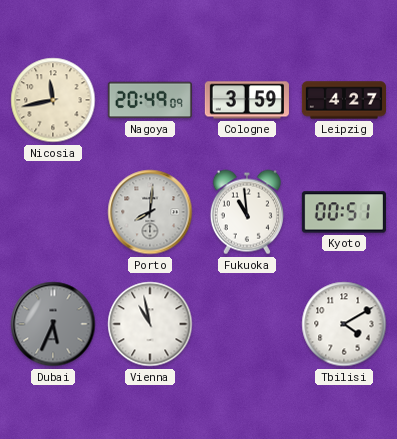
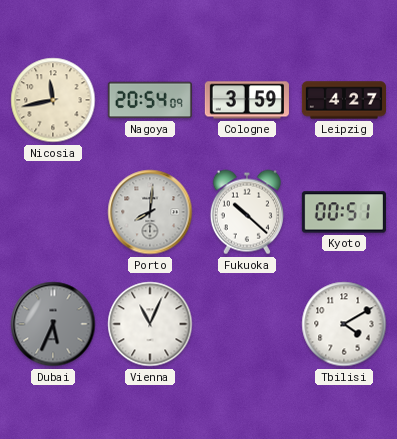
Nagoya: 20:49 -> 20:54 (150, 100)
Fukuoka: 10:59 -> 10:22 (247, 212)
Vienna: 10:58 -> 11:04 (150, 324)
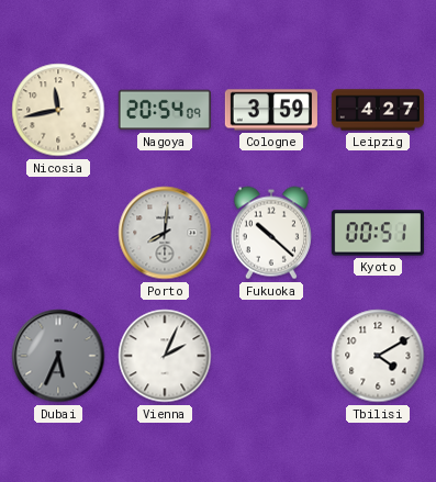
Vienna: 11:04 -> 2:04 (165, 356)
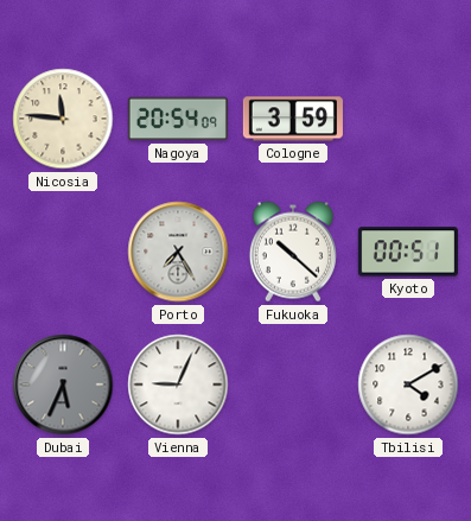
Nicosia: 11:43 -> 11:46 (63, 119)
Leipzig: 4:27 -> none (377, 110)
Porto: 8:01 -> 7:25 (178, 252)
Vienna: 2:04 -> 9:04 (178, 385)
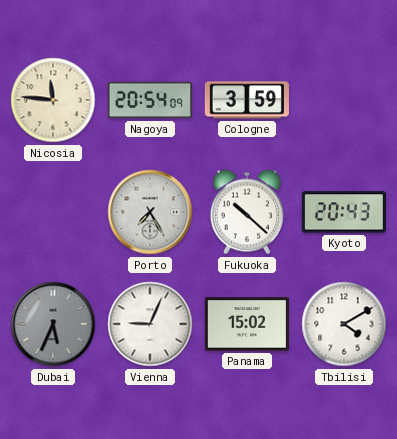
Kyoto: 00:51 -> 20:43 (344, 212)
Panama: none -> 15:02 (247, 324)
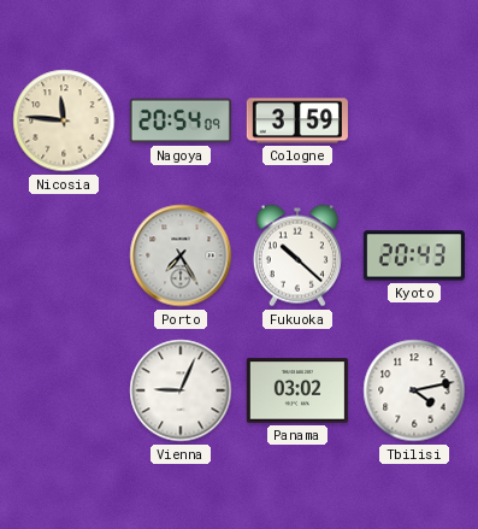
Dubai: 5:34 -> none (53, 324)
Panama: 15:02 -> 03:02 (297, 390)
Tbilisi: 4:10 -> 4:13 (414, 390)
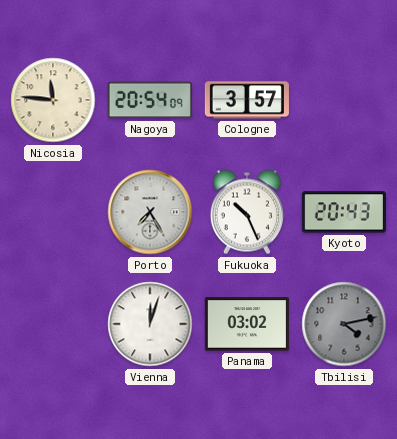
Cologne: 3:59 -> 3:57 (247, 100)
Fukuoka: 10:22 -> 10:26 (247, 212)
Vienna: 9:04 -> 12:03 (150, 324)
Tbilisi dial: white -> grey (344, 324)
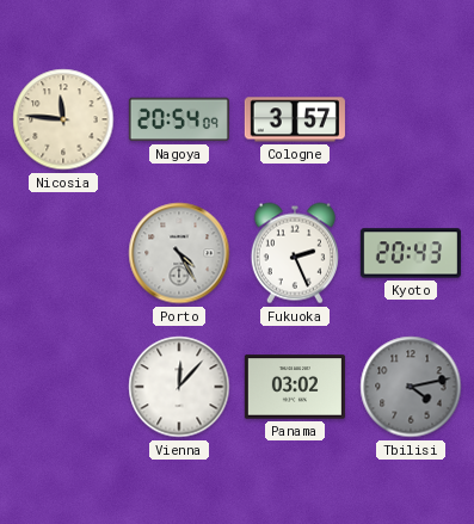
Porto: 7:25 -> 4:25 (179, 253)
Fukuoka: 10:26 -> 2:26 (295, 253)
Vienna: 12:03 -> 12:07 (179, 387)
